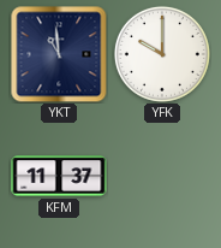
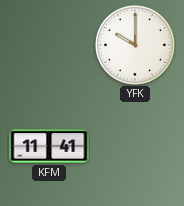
YKT: 10:59 -> none (59, 54)
KFM: 11:37 -> 11:41 (49, 146)
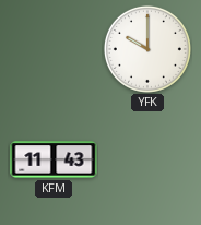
KFM: 11:41 -> 11:43 (54, 159)
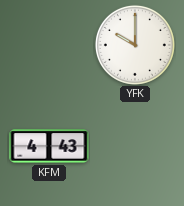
KFM: 11:43 -> 4:43 (49, 146)
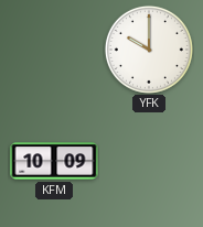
KFM: 4:43 -> 10:09 (54, 161)
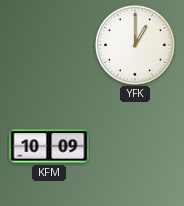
YFK: 10:00 -> 1:00 (135, 45)
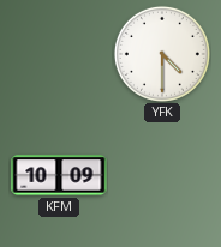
YFK: 1:00 -> 4:30 (162, 54)
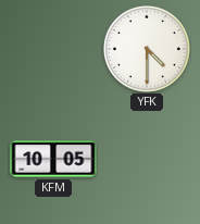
KFM: 10:09 -> 10:05 (53, 159)
